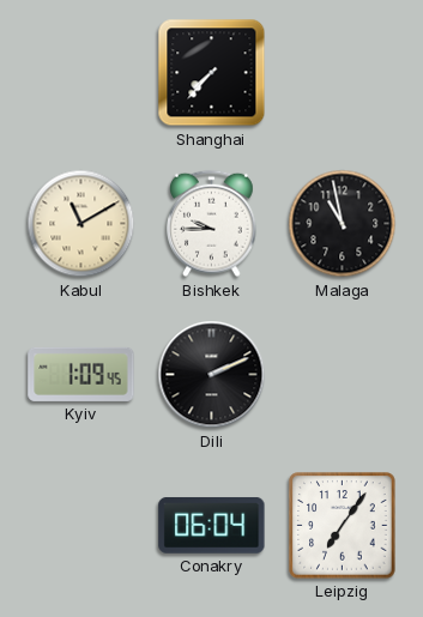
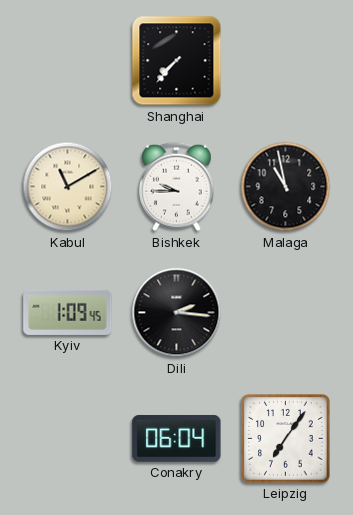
Dili: 2:11 -> 2:16 (177, 313)
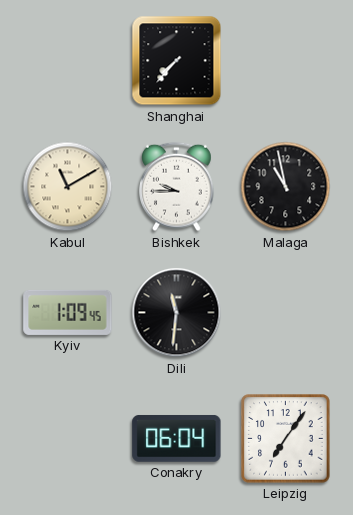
Dili: 2:16 -> 11:31 (177, 313)
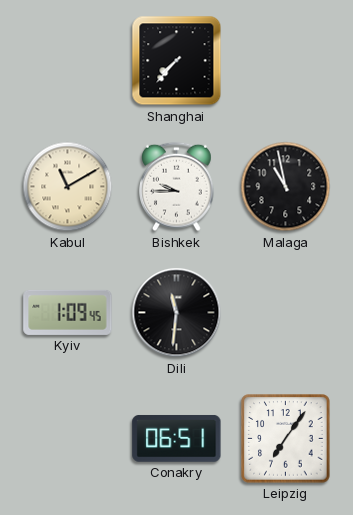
Conakry: 06:04 -> 06:51 (177, 438)
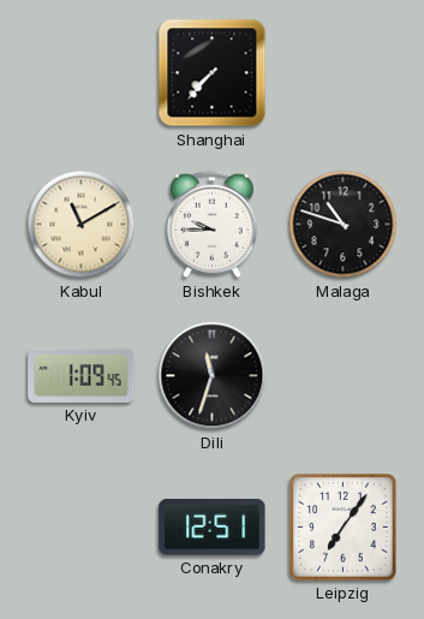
Malaga: 10:58 -> 10:48 (344, 225)
Dili: 11:31 -> 11:33 (213, 376)
Conakry: 06:51 -> 12:51 (213, 526)
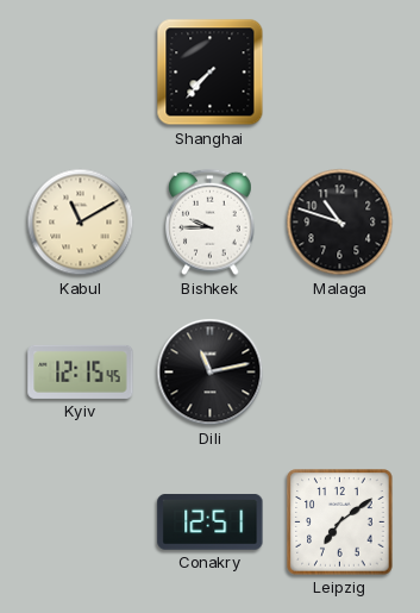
Kyiv: 1:09 -> 12:15 (81, 371)
Dili: 11:33 -> 11:13 (211, 373)
Leipzig: 7:06 -> 7:09 (340, 523)
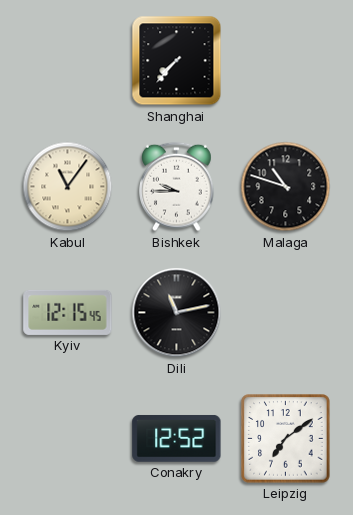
Kabul: 11:10 -> 11:06 (68, 187)
Conakry: 12:51 -> 12:52 (177, 438)
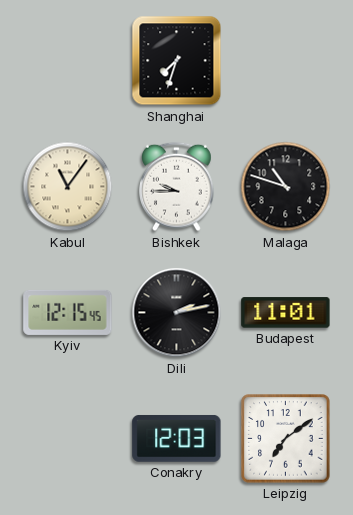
Shanghai: 7:37 -> 7:33 (177, 61)
Dili: 11:13 -> 2:13 (177, 313)
Budapest: none -> 11:01 (286, 313)
Conakry: 12:52 -> 12:03 (177, 438)
